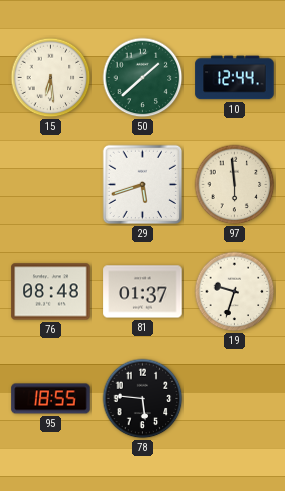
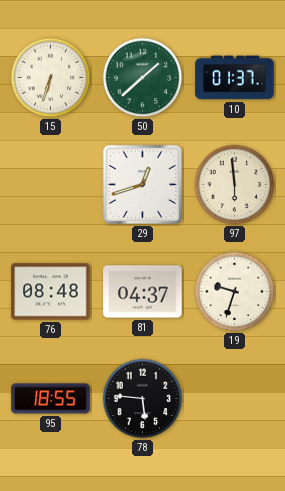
15: 6:29 -> 6:33 (51, 78)
10: 12:44 -> 01:37 (235, 78)
29: 5:42 -> 12:42 (143, 185)
81: 01:37 -> 04:37 (143, 292)
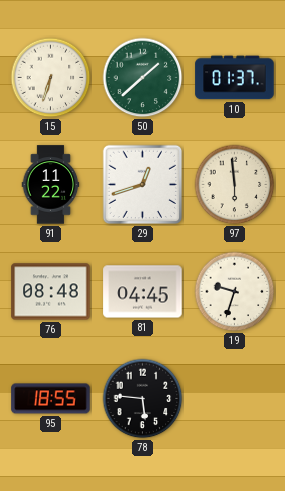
91: none -> 11:22 (51, 185)
81: 04:37 -> 04:45 (143, 292)
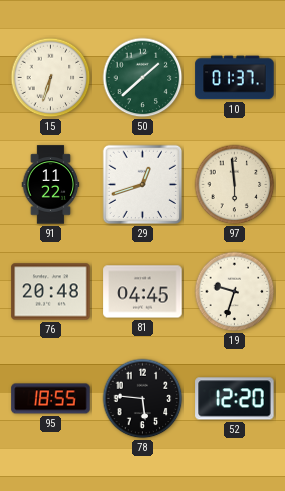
76: 08:48 -> 20:48 (51, 292)
52: none -> 12:20 (235, 399)
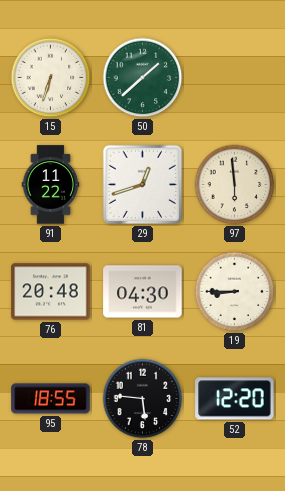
10: 01:37 -> none (235, 78)
81: 04:45 -> 04:30 (143, 292)
19: 9:33 -> 8:45 (235, 292)
